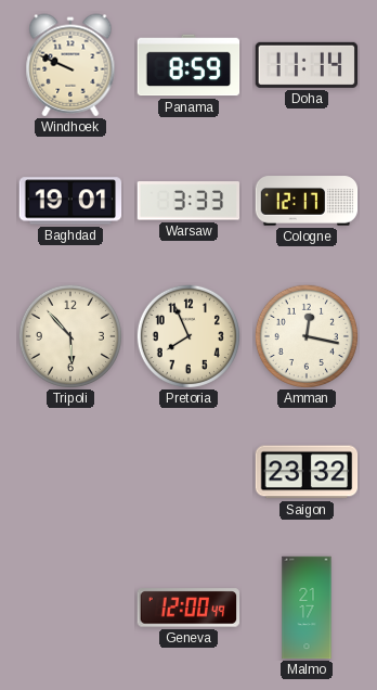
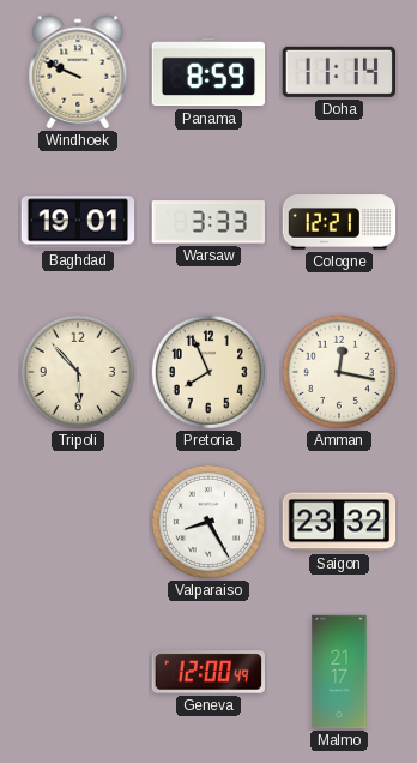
Cologne: 12:17 -> 12:21 (339, 222)
Valparaiso: none -> 8:25 (208, 522)
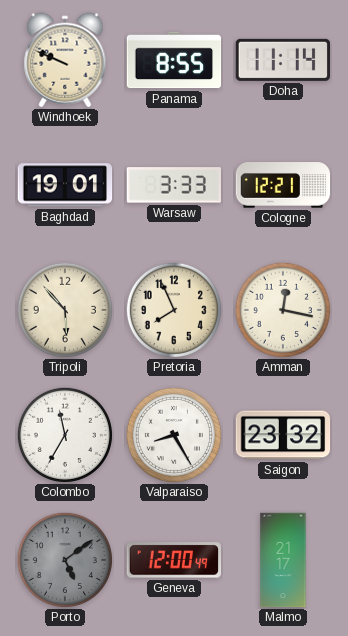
Panama: 8:59 -> 8:55 (174, 60)
Colombo: none -> 11:35 (65, 435)
Porto: none -> 5:09 (65, 560)
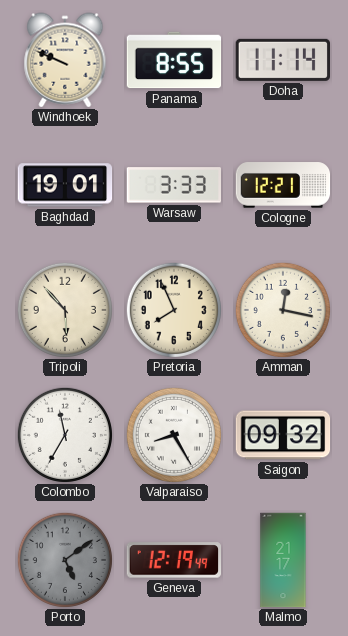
Saigon: 23:32 -> 09:32 (283, 435)
Geneva: 12:00 -> 12:19 (174, 560)
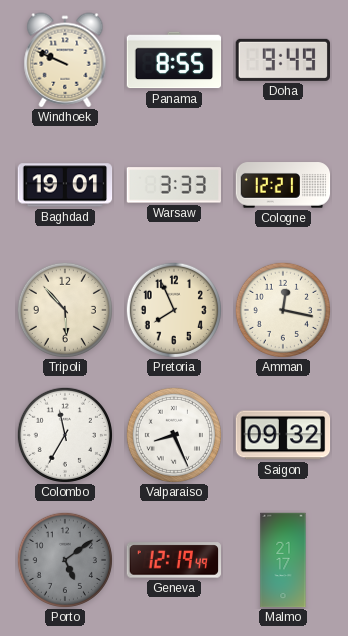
Doha: 11:14 -> 9:49 (282, 60)
Valparaiso: 8:25 -> 8:26 (174, 435)
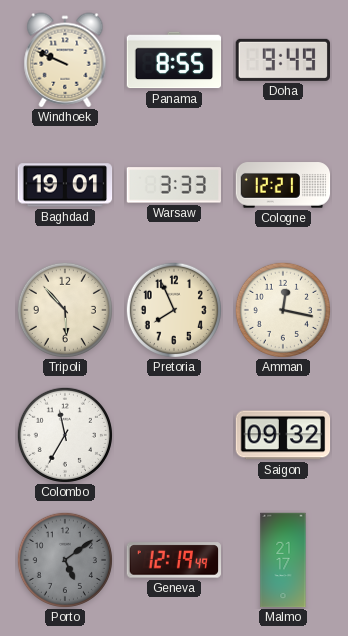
Valparaiso: 8:26 -> none (174, 435)
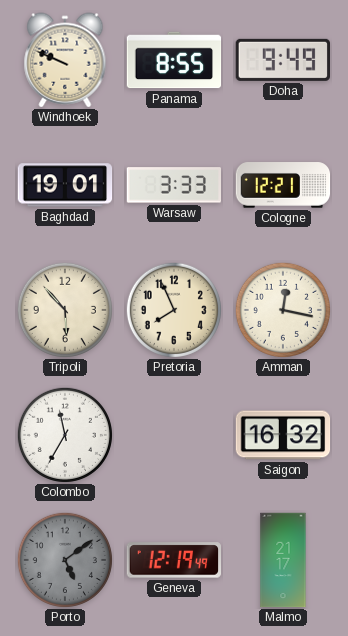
Saigon: 09:32 -> 16:32 (283, 435)
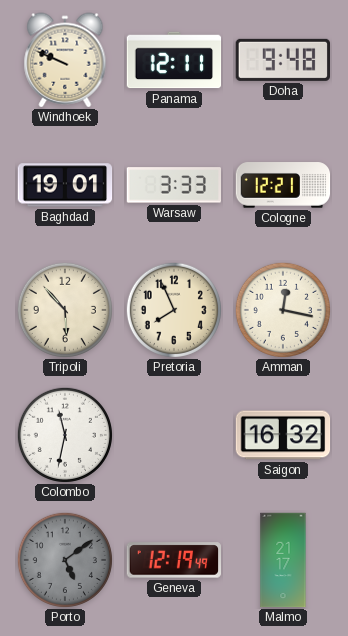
Panama: 8:55 -> 12:11 (174, 60)
Doha: 9:49 -> 9:48 (282, 60)
Colombo: 11:35 -> 11:32 (65, 435)
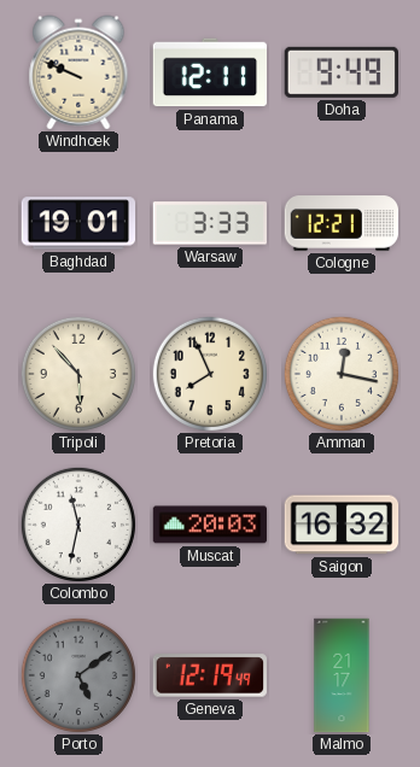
Doha: 9:48 -> 9:49 (340, 72)
Muscat: none -> 20:03 (210, 525)
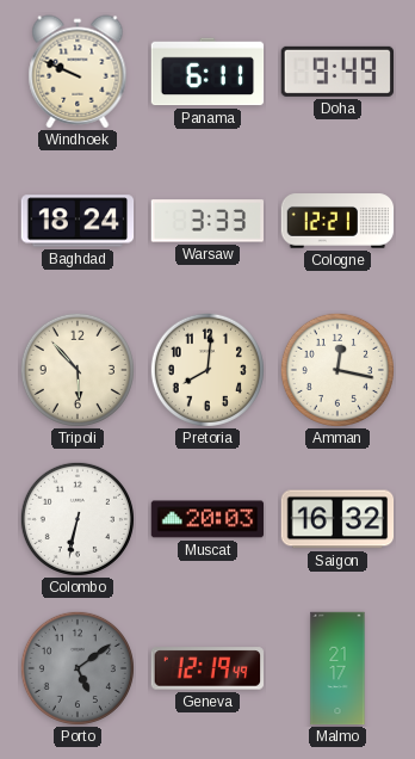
Panama: 12:11 -> 6:11 (207, 72)
Baghdad: 19:01 -> 18:24 (78, 221)
Pretoria: 7:56 -> 8:01 (207, 370)
Colombo: 11:32 -> 6:32 (78, 519)
